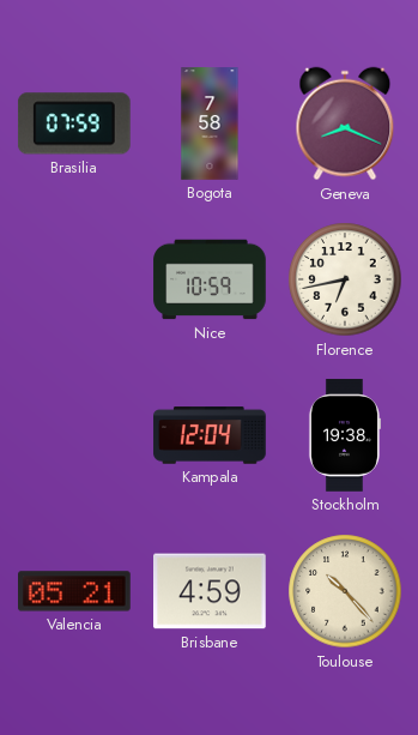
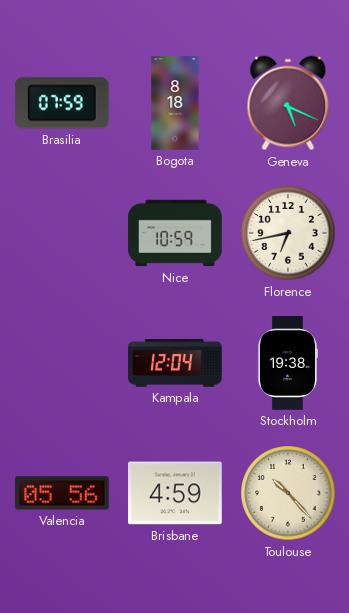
Bogota: 7:58 -> 8:18 (175, 103)
Geneva: 8:19 -> 5:19 (288, 103)
Valencia: 05:21 -> 05:56 (63, 493)
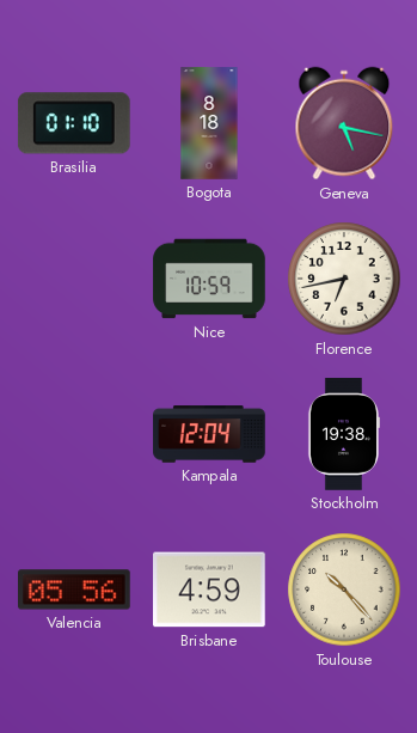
Brasilia: 07:59 -> 01:10 (74, 123)
Geneva: 5:19 -> 5:17 (344, 123)
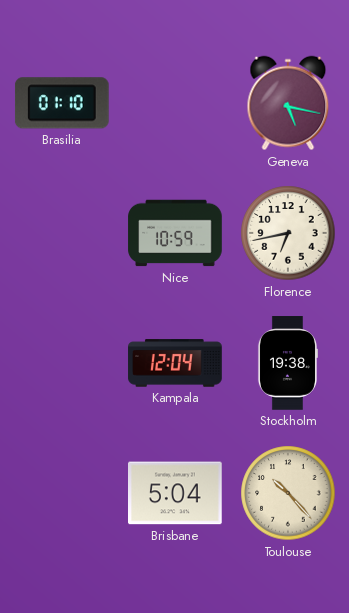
Bogota: 8:18 -> none (209, 123)
Valencia: 05:56 -> none (75, 590)
Brisbane: 4:59 -> 5:04 (175, 493)
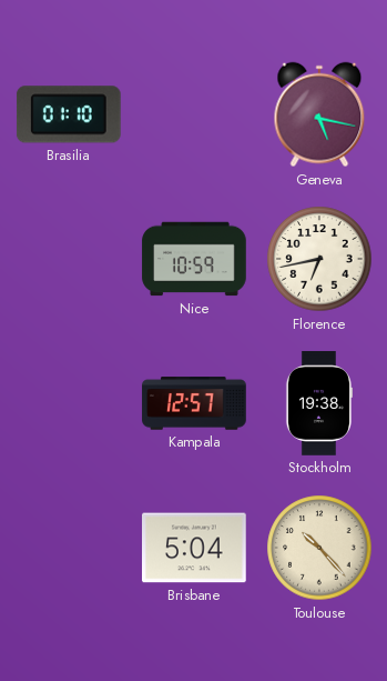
Kampala: 12:04 -> 12:57 (194, 403)
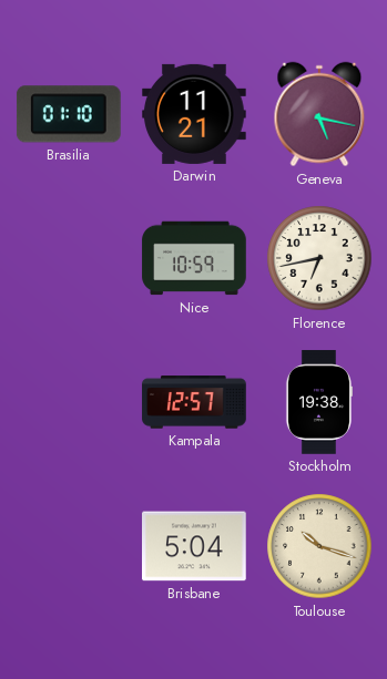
Darwin: none -> 11:21 (194, 114)
Toulouse: 10:23 -> 10:18 (319, 546)
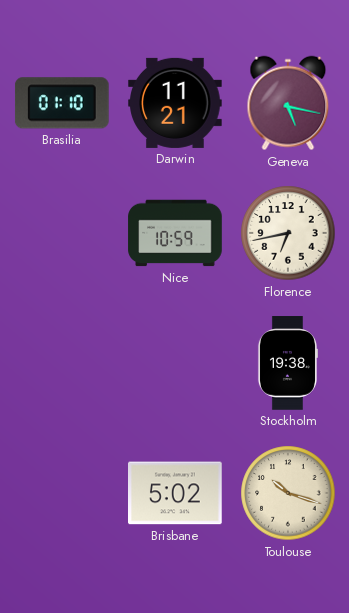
Kampala: 12:57 -> none (194, 402)
Brisbane: 5:04 -> 5:02 (175, 493)
